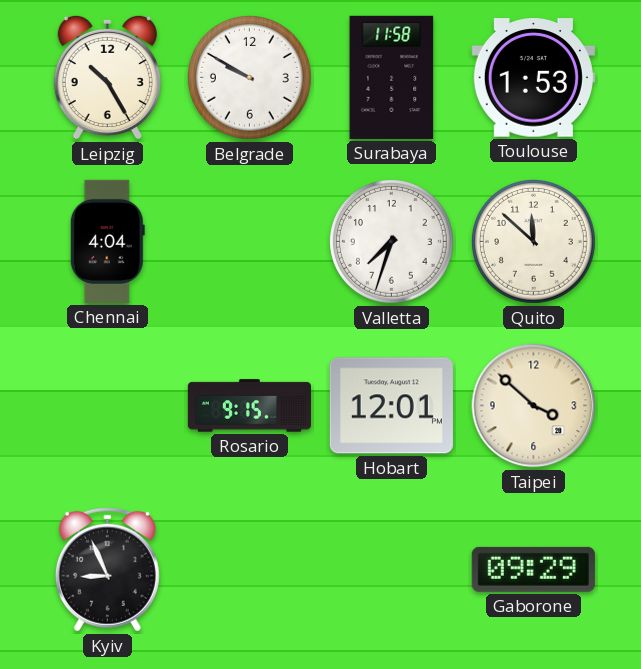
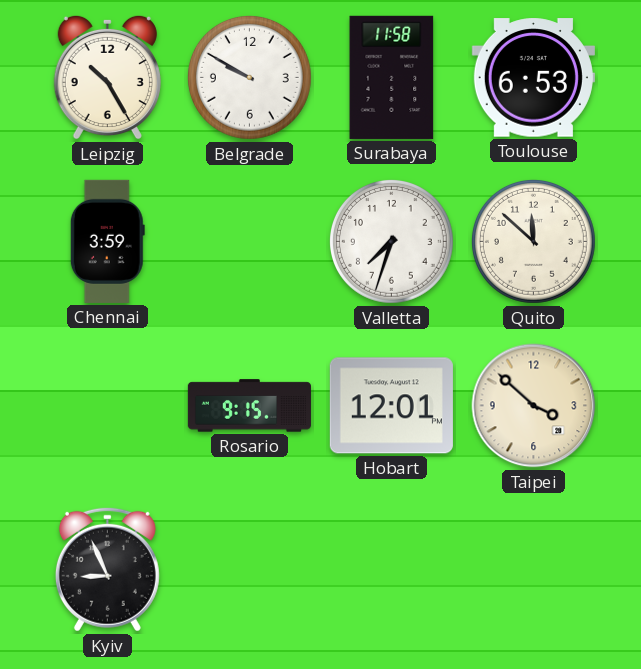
Toulouse: 1:53 -> 6:53 (533, 78)
Chennai: 4:04 -> 3:59 (107, 241)
Gaborone: 09:29 -> none (533, 569)
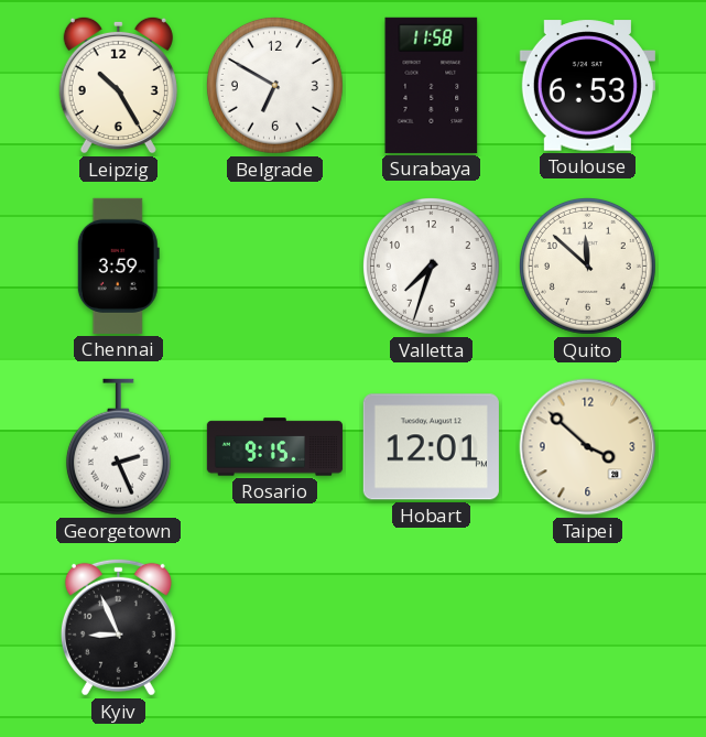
Belgrade: 9:50 -> 6:50 (274, 85)
Georgetown: none -> 2:26 (118, 447)
